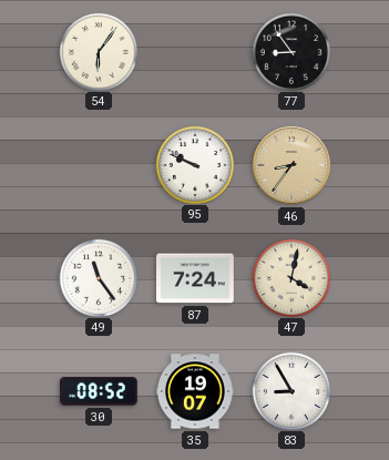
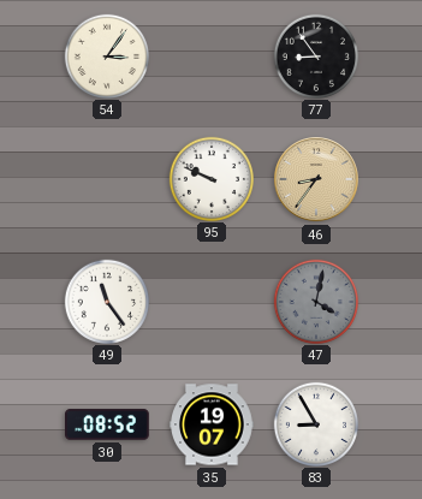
54: 6:06 -> 3:06 (106, 55)
87: 7:24 -> none (196, 278)
47 dial: cream -> grey (315, 301)
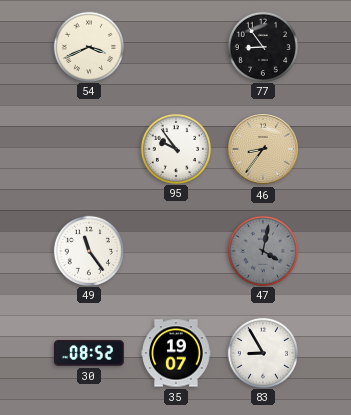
54: 3:06 -> 3:41 (88, 46)
95: 9:49 -> 9:54 (175, 148)
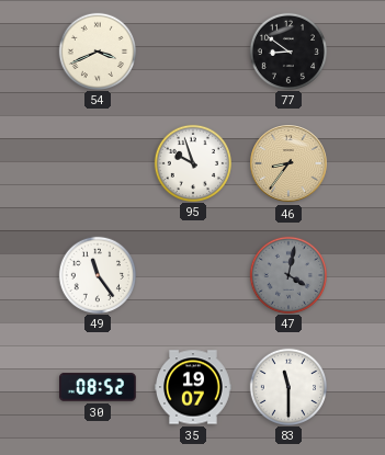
77: 8:54 -> 8:51 (287, 50)
95: 9:54 -> 9:57 (192, 162)
83: 8:55 -> 11:30 (287, 386)
